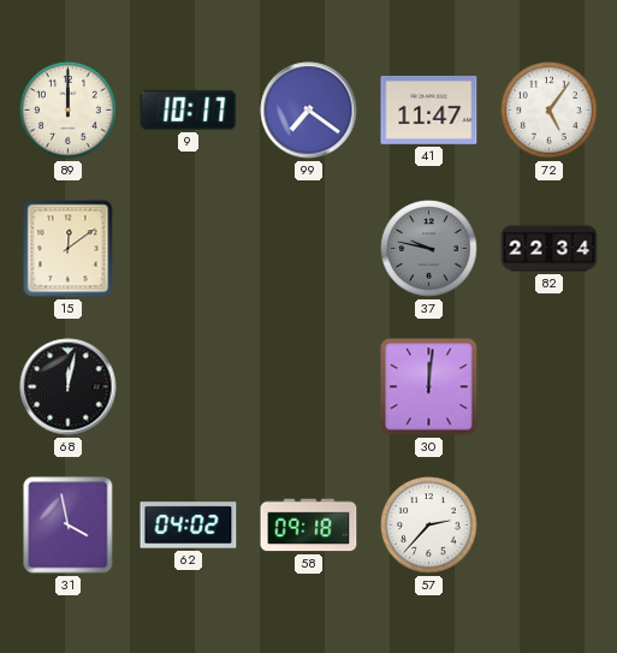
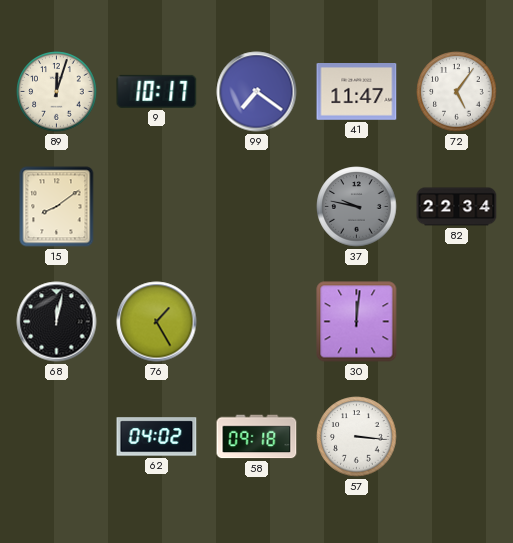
89: 12:00 -> 12:03 (57, 92)
15: 12:09 -> 8:09 (57, 207)
76: none -> 1:25 (157, 322)
31: 3:58 -> none (69, 526)
57: 2:37 -> 3:16 (357, 437)
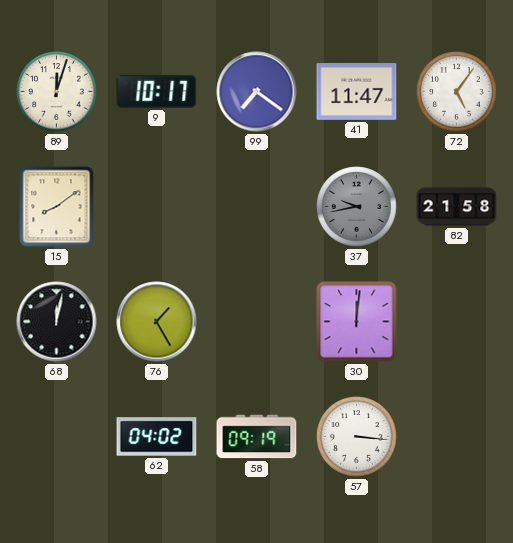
37: 9:47 -> 9:43 (357, 207)
82: 22:34 -> 21:58 (457, 207)
58: 09:18 -> 09:19 (257, 437)
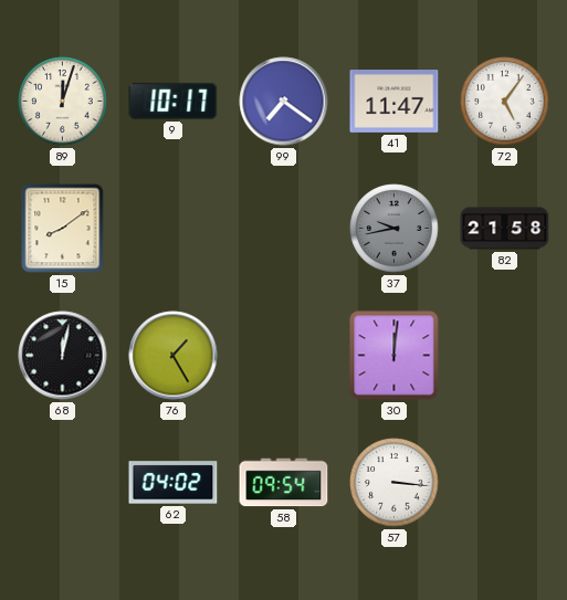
58: 09:19 -> 09:54 (284, 483)
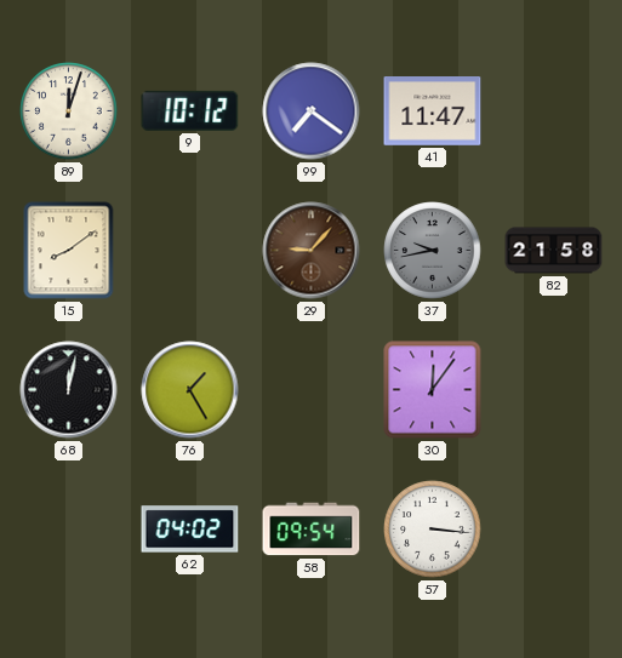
9: 10:17 -> 10:12 (190, 110)
72: 5:06 -> none (505, 102)
29: none -> 9:07 (312, 251)
30: 12:01 -> 12:06 (433, 390)
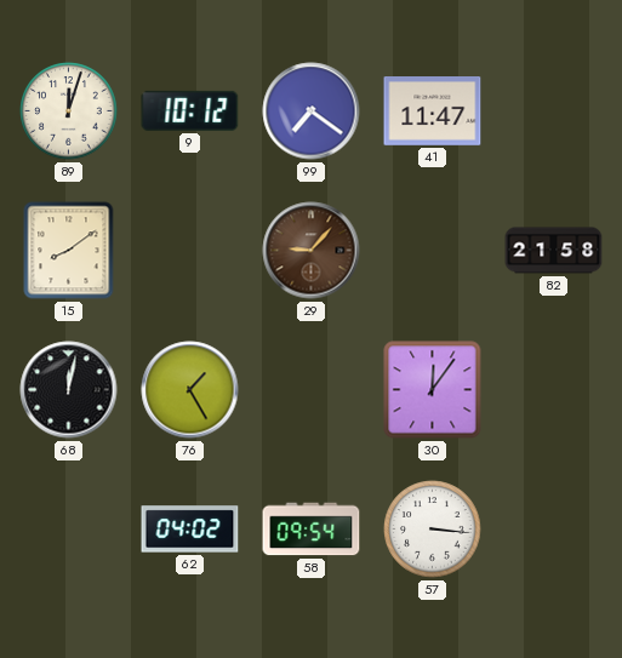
37: 9:43 -> none (433, 251)
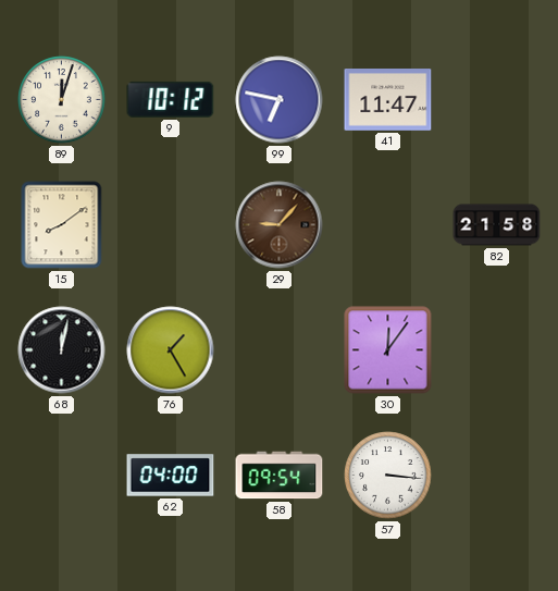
99: 7:21 -> 6:47 (280, 100)
62: 04:02 -> 04:00 (171, 476)
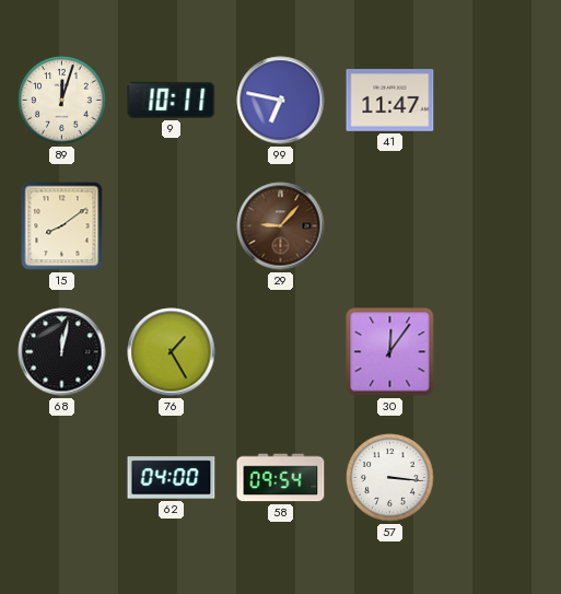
9: 10:12 -> 10:11 (172, 100)
82: 21:58 -> none (497, 225)
